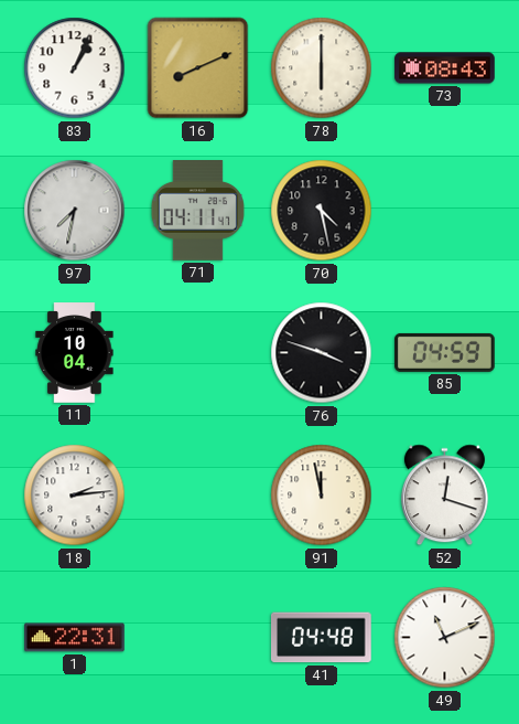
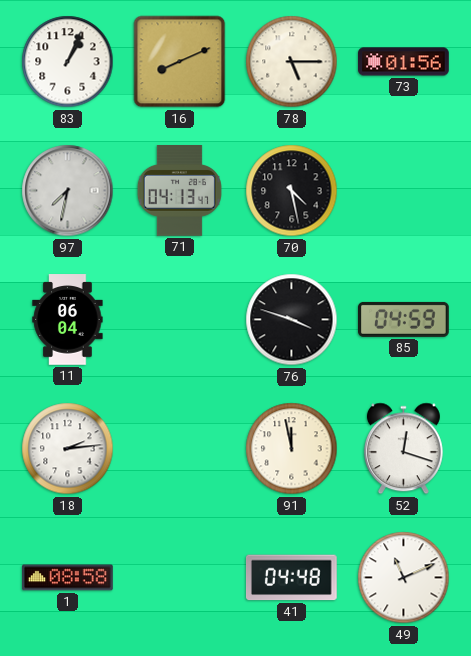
78: 6:00 -> 5:15 (292, 62)
73: 08:43 -> 01:56 (404, 62)
71: 04:11 -> 04:13 (179, 191)
11: 10:04 -> 06:04 (68, 320)
1: 22:31 -> 08:58 (68, 578)
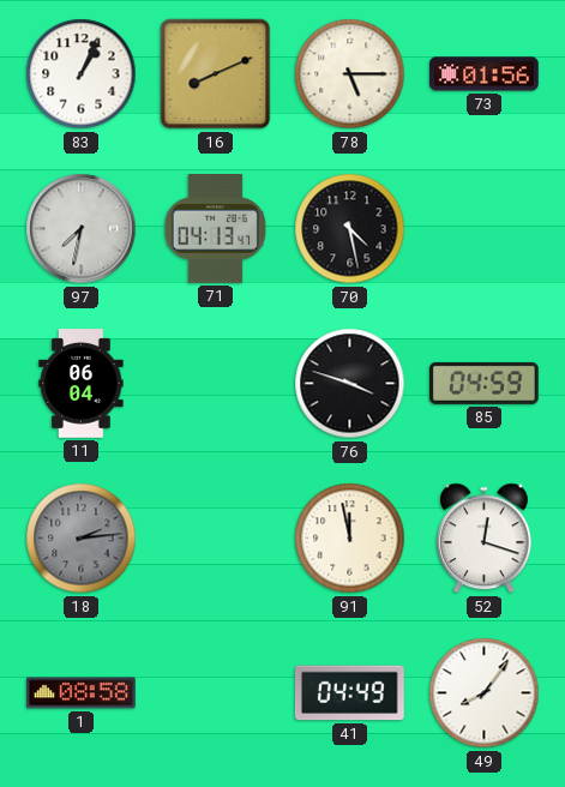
18 dial: white -> grey (82, 539)
41: 04:48 -> 04:49 (349, 693)
49: 11:11 -> 8:06 (485, 693)
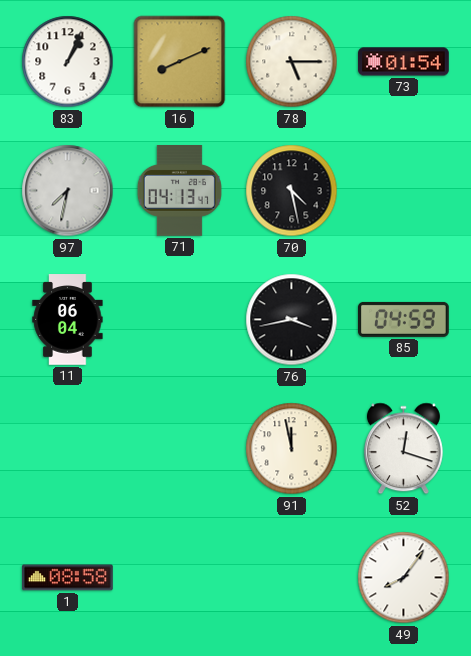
73: 01:56 -> 01:54 (404, 62)
76: 3:48 -> 3:43 (292, 320)
18: 2:14 -> none (82, 539)
41: 04:49 -> none (349, 693)
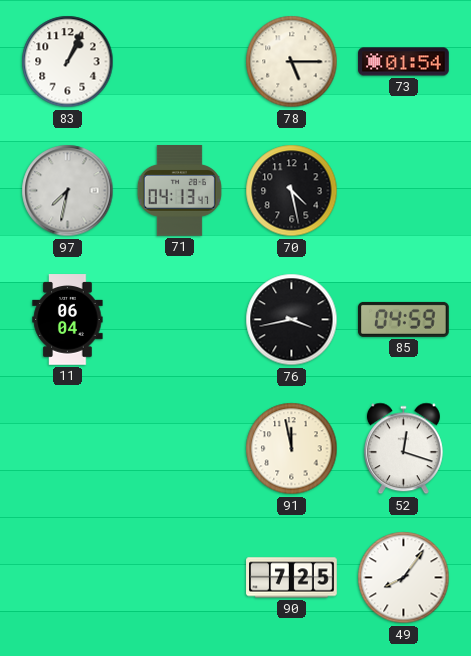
16: 8:11 -> none (180, 62)
1: 08:58 -> none (68, 578)
90: none -> 7:25 (292, 578)
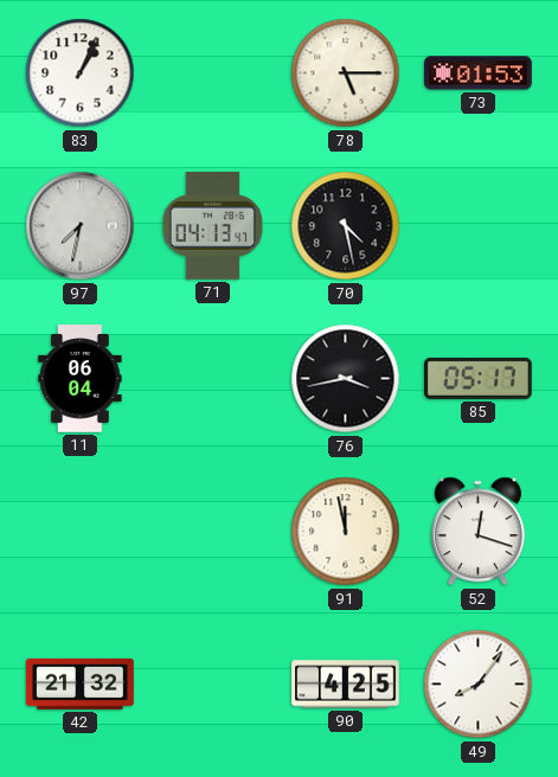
73: 01:54 -> 01:53 (479, 73)
85: 04:59 -> 05:17 (479, 378)
42: none -> 21:32 (81, 683)
90: 7:25 -> 4:25 (346, 685)
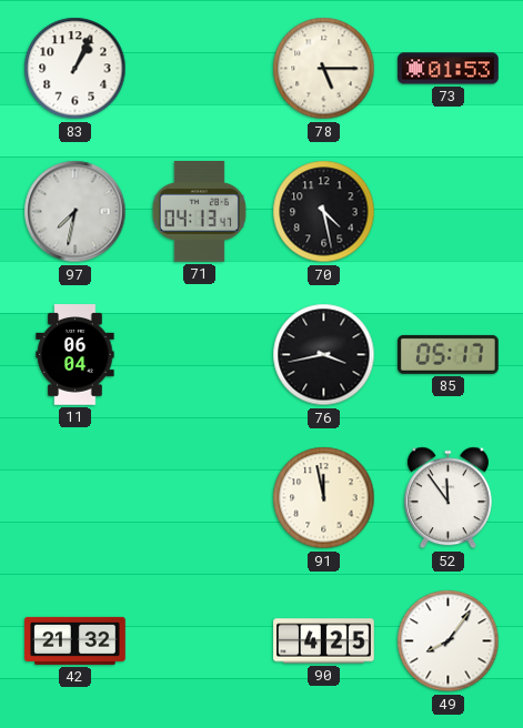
52: 12:18 -> 11:54 (447, 498)
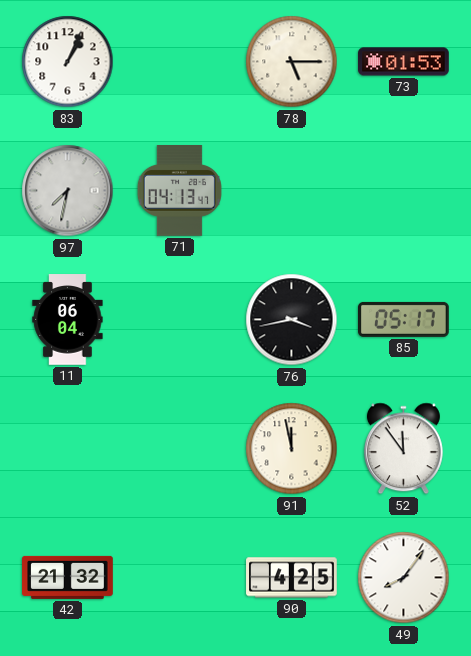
70: 4:28 -> none (324, 212)
